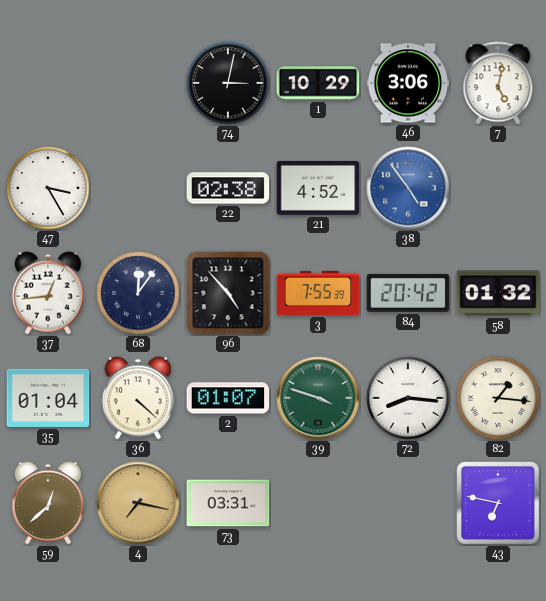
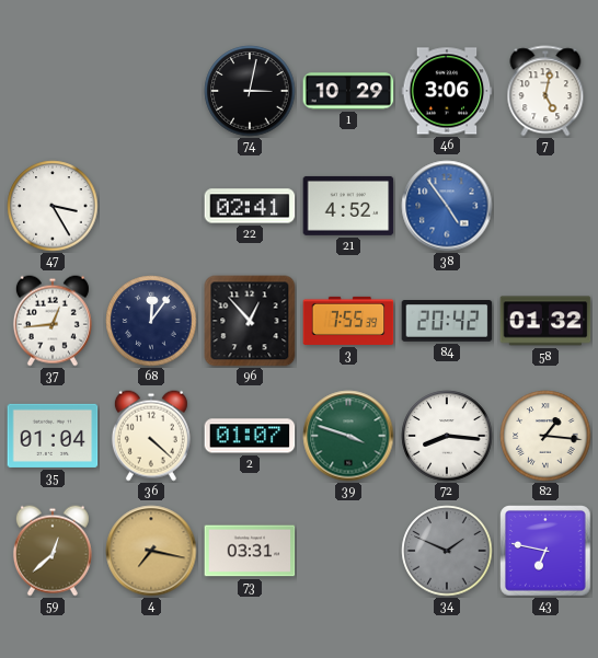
22: 02:38 -> 02:41 (250, 206)
96: 4:53 -> 12:53 (250, 321)
34: none -> 1:49 (447, 551)
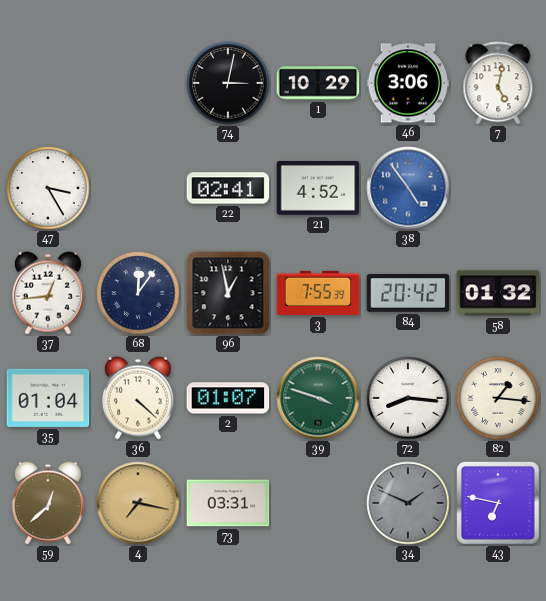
96: 12:53 -> 12:58 (228, 293)
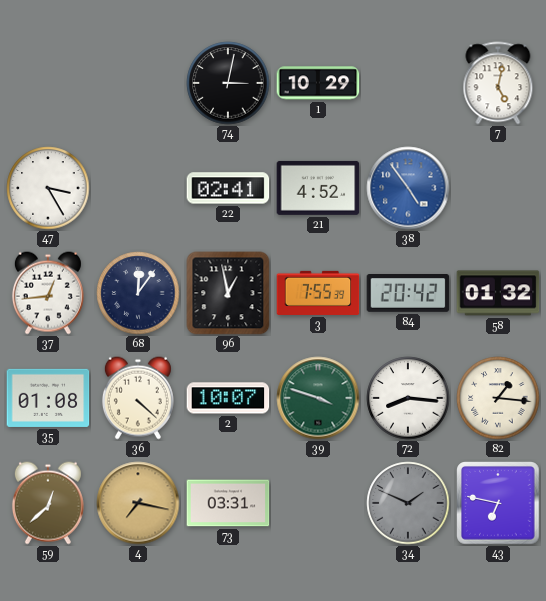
46: 3:06 -> none (408, 83)
35: 01:04 -> 01:08 (48, 398)
2: 01:07 -> 10:07 (228, 398)
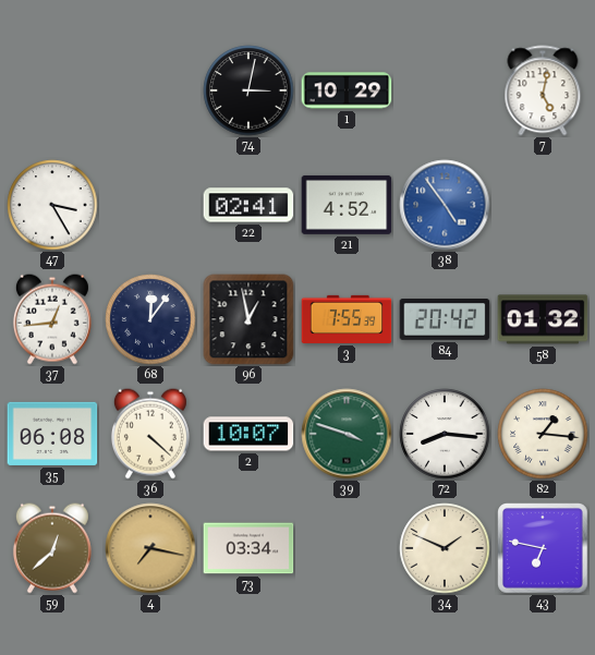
35: 01:08 -> 06:08 (52, 434)
73: 03:31 -> 03:34 (248, 548)
34 dial: grey -> cream (445, 548)
